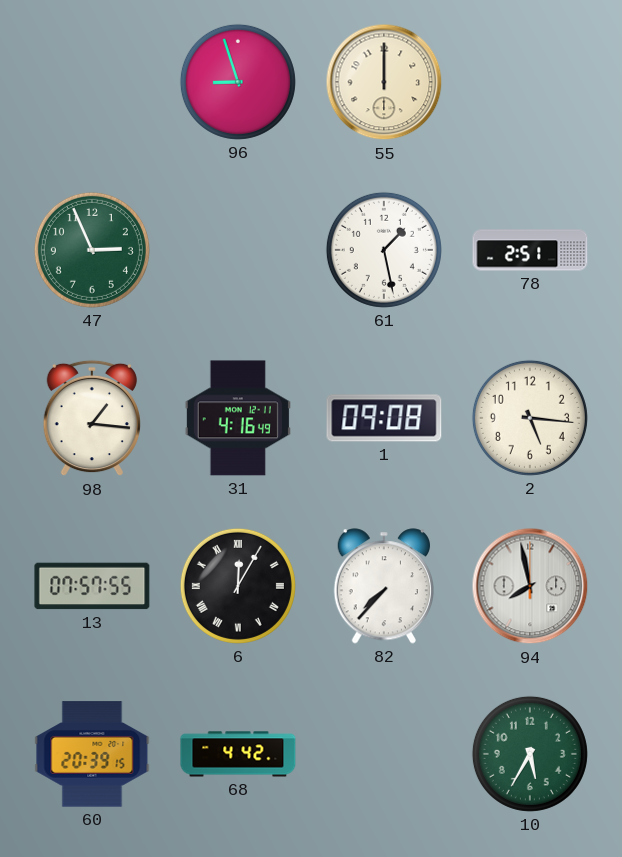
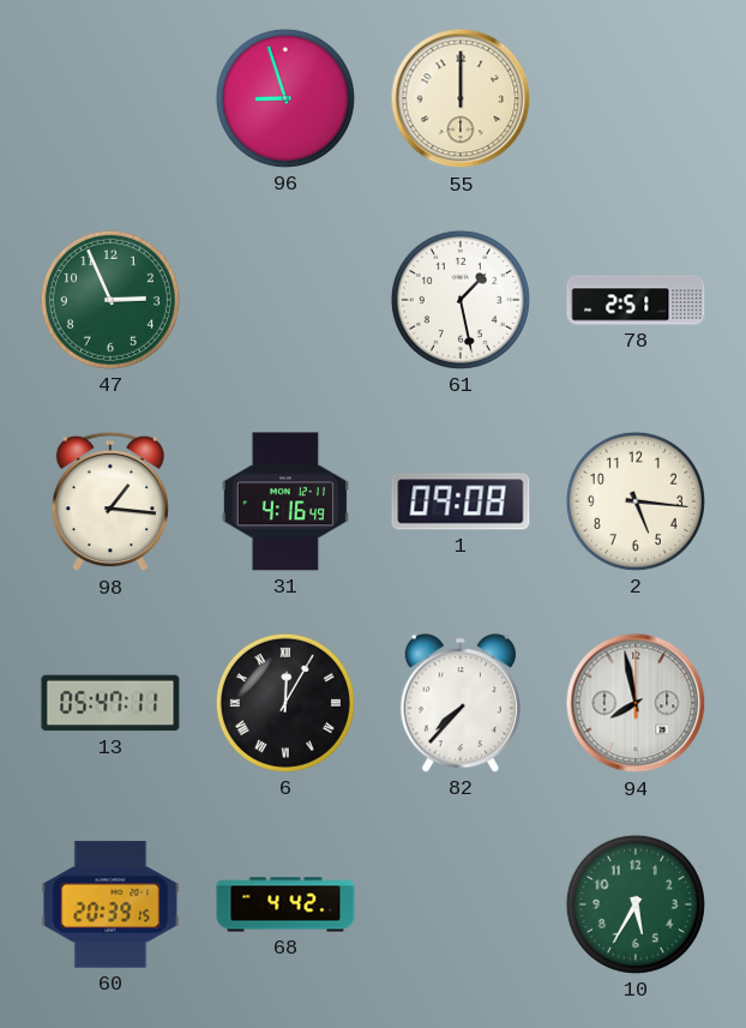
13: 07:57 -> 05:47 (110, 703)
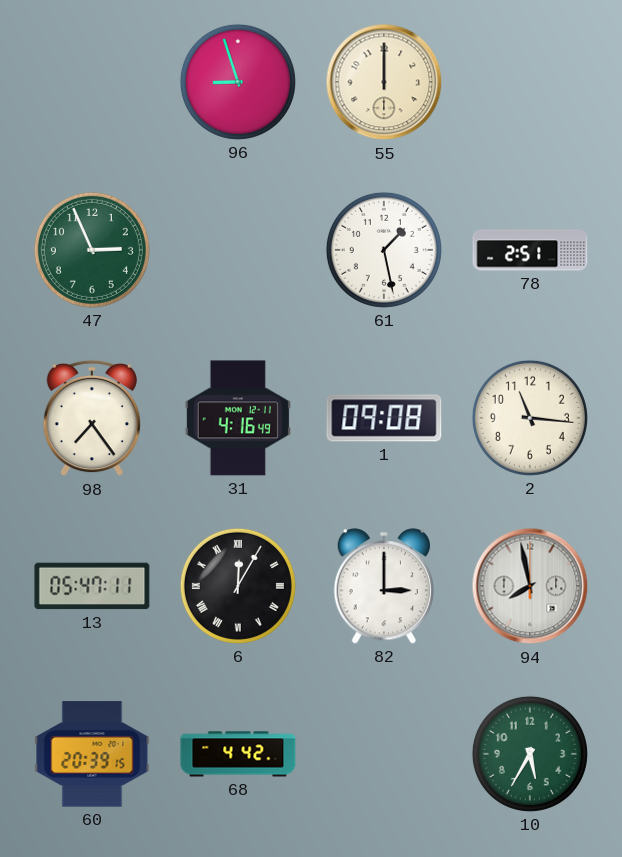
98: 1:16 -> 7:24 (92, 418)
2: 5:16 -> 11:16 (530, 418)
82: 7:37 -> 3:00 (383, 586)
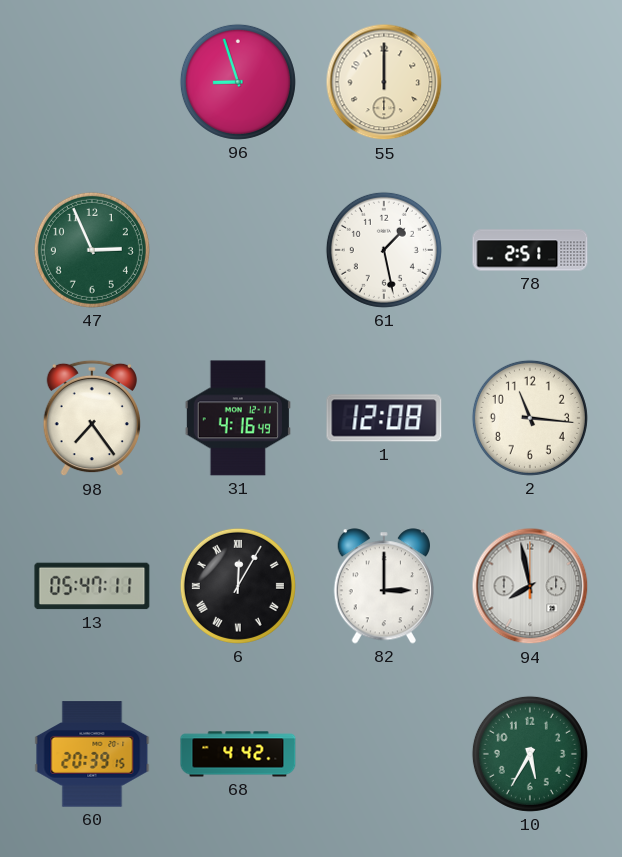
1: 09:08 -> 12:08 (384, 418)
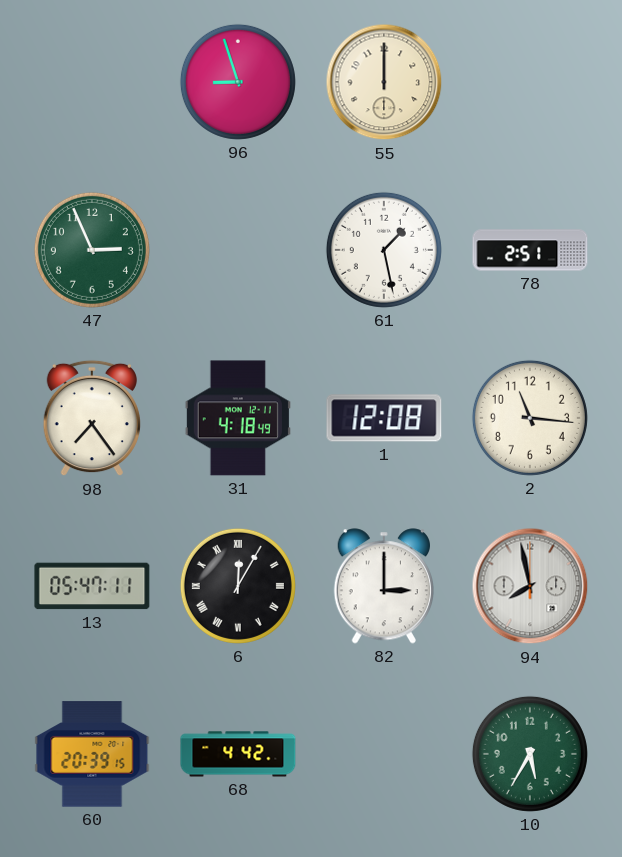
31: 4:16 -> 4:18 (238, 418)
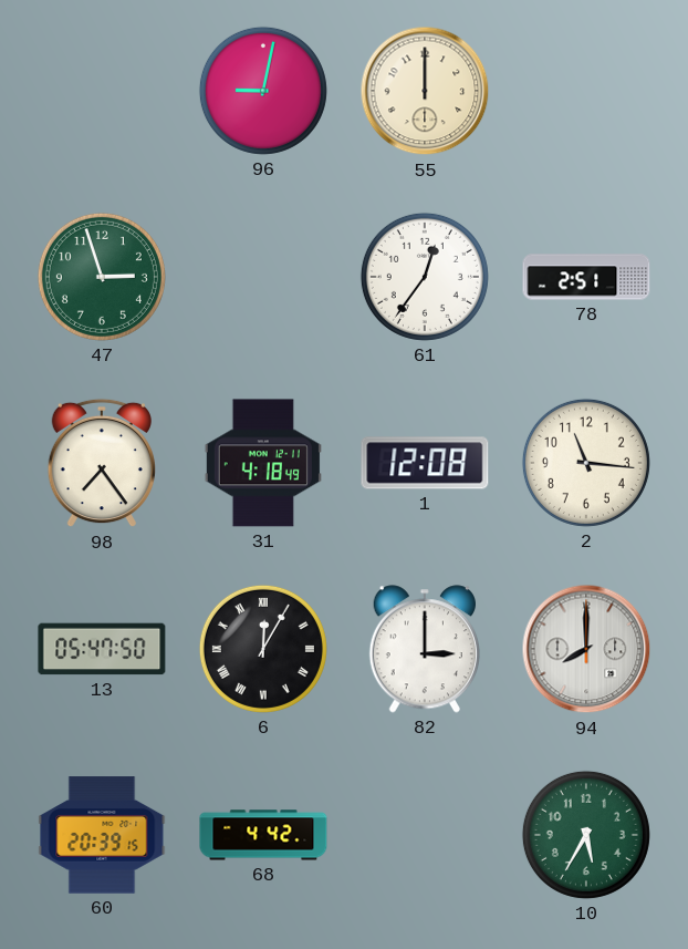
96: 8:57 -> 9:02 (263, 91)
47: 2:56 -> 2:57 (102, 277)
61: 1:28 -> 12:36 (425, 277)
13: 05:47:11 -> 05:47:50 (102, 649)
94: 7:58 -> 8:00 (586, 649)
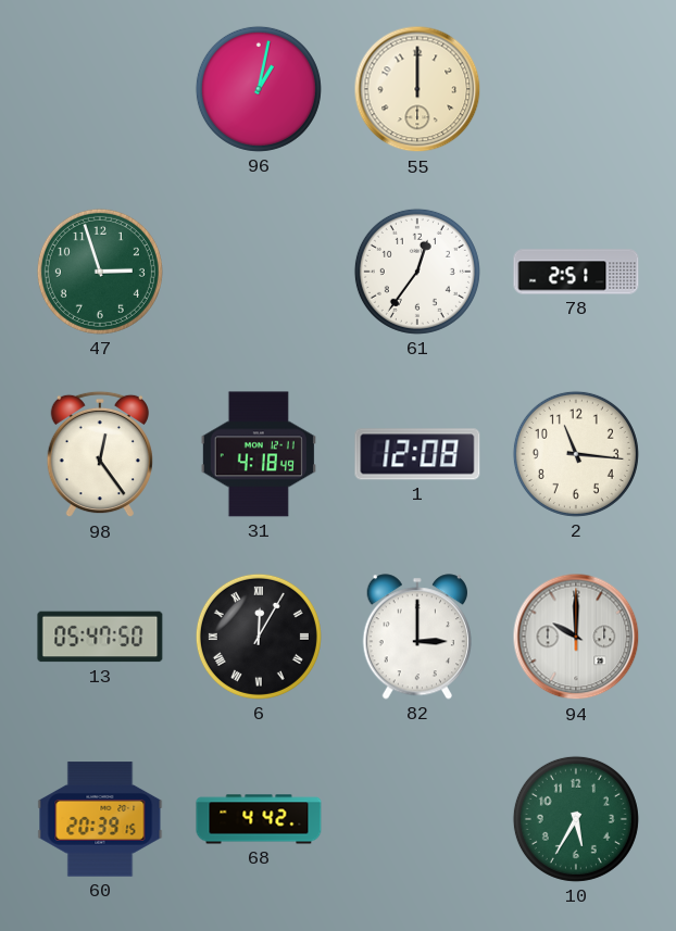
96: 9:02 -> 1:02 (259, 89)
98: 7:24 -> 12:24 (100, 454)
94: 8:00 -> 10:00 (576, 637)
